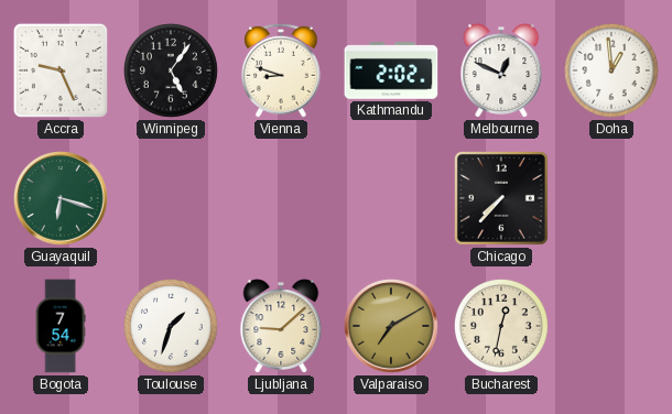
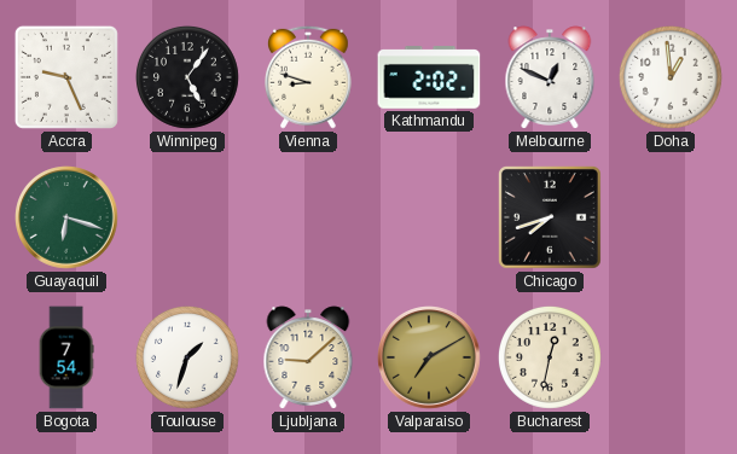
Chicago: 7:37 -> 7:42 (550, 217)
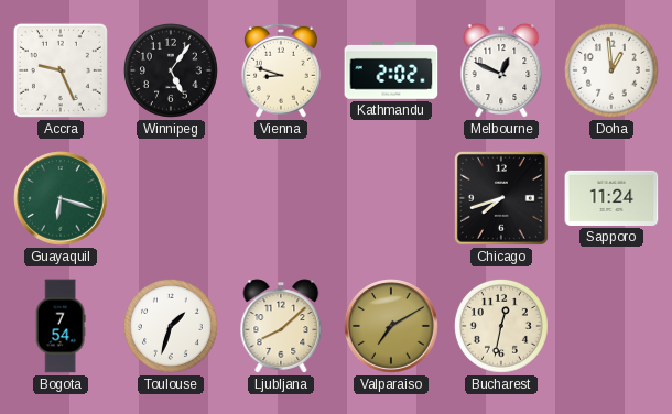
Sapporo: none -> 11:24 (611, 198)
Ljubljana: 9:08 -> 8:08 (281, 326)
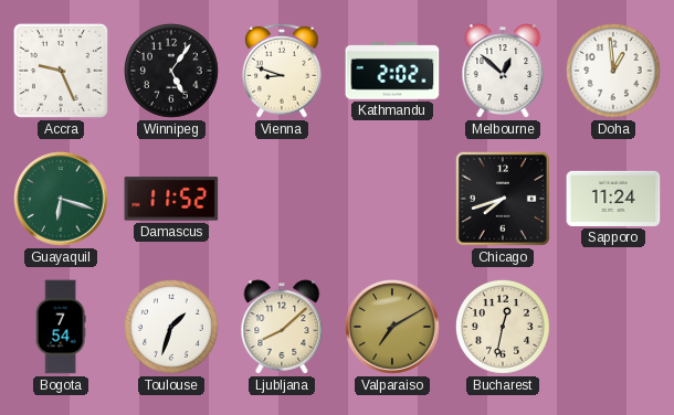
Melbourne: 12:49 -> 12:52 (503, 71)
Damascus: none -> 11:52 (171, 199)
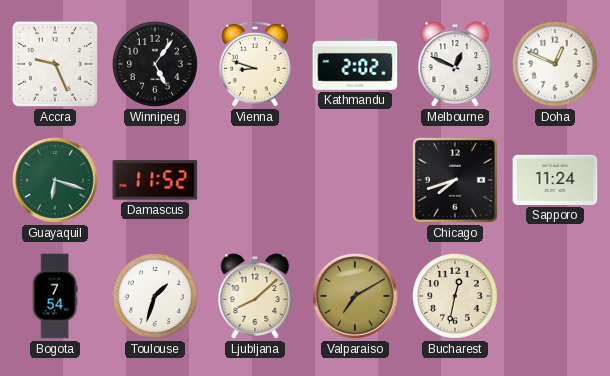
Melbourne: 12:52 -> 12:49 (455, 64)
Doha: 12:59 -> 12:49 (555, 64)
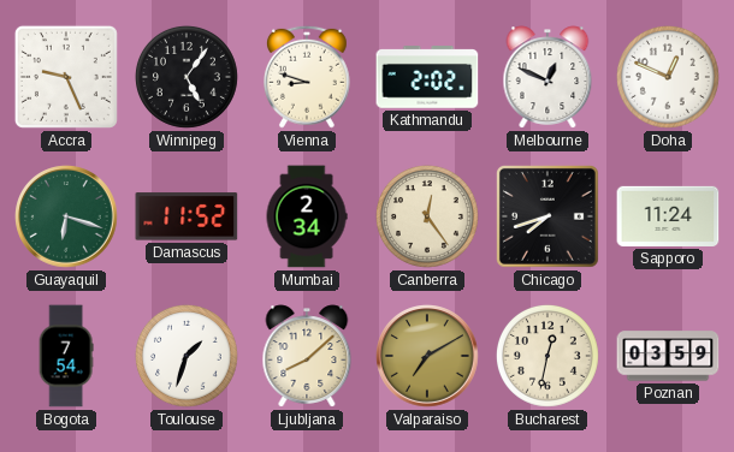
Mumbai: none -> 2:34 (307, 216)
Canberra: none -> 12:24 (427, 216)
Poznan: none -> 03:59 (668, 356)
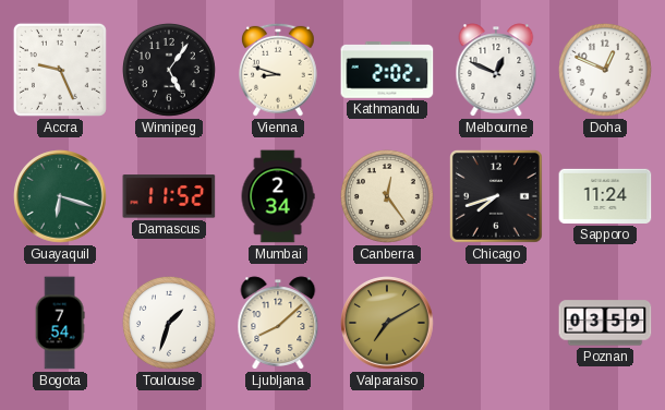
Bucharest: 12:32 -> none (547, 356)
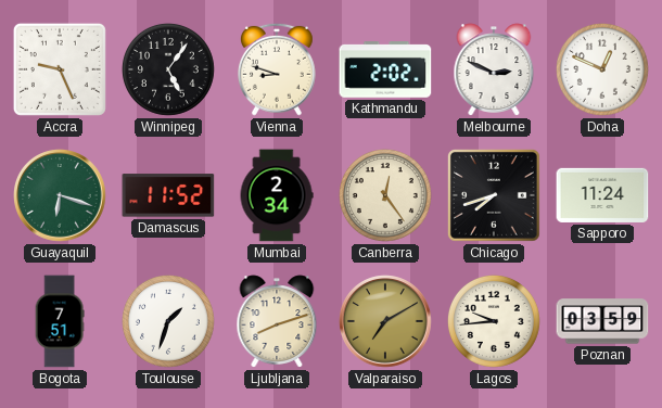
Melbourne: 12:49 -> 2:49 (494, 69)
Bogota: 7:54 -> 7:51 (60, 321)
Ljubljana: 8:08 -> 8:12 (277, 321)
Lagos: none -> 9:44 (494, 321)
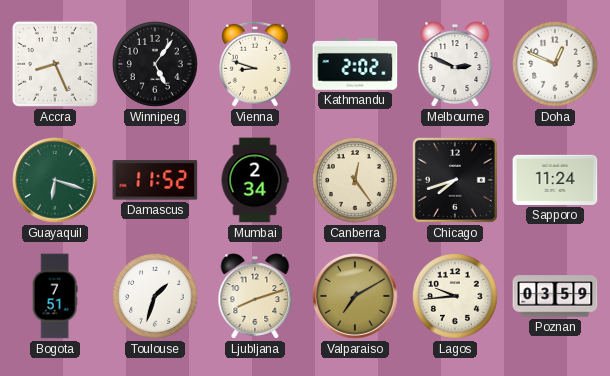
Accra: 9:26 -> 8:26 (55, 64)
